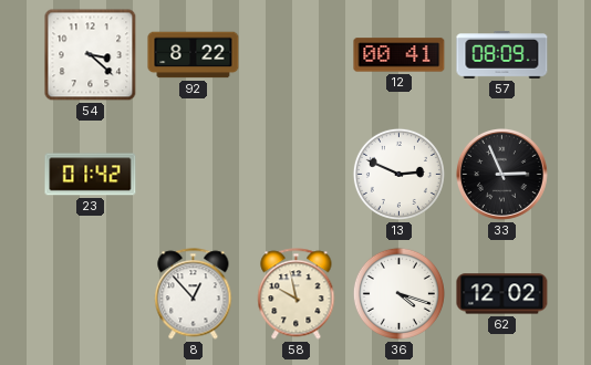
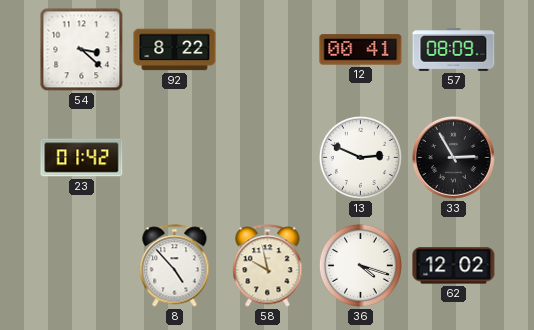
33: 2:56 -> 2:55 (453, 157)
8: 12:53 -> 4:53 (175, 266)
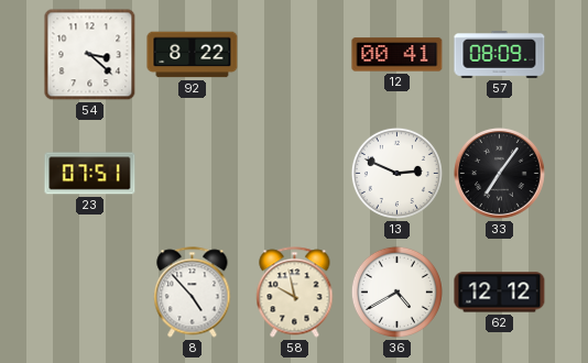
23: 01:42 -> 07:51 (90, 174)
33: 2:55 -> 7:06 (499, 173)
36: 4:18 -> 4:40 (396, 291)
62: 12:02 -> 12:12 (500, 293)
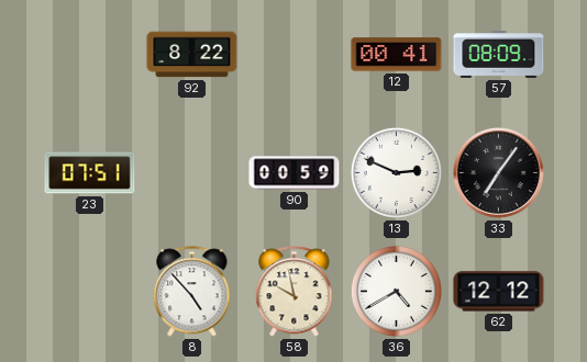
54: 3:22 -> none (90, 55)
90: none -> 00:59 (295, 173)
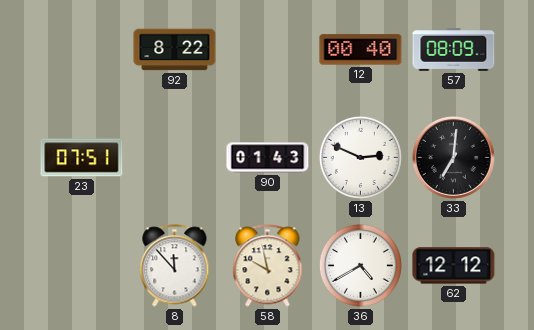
12: 00:41 -> 00:40 (361, 50)
90: 00:59 -> 01:43 (268, 158)
33: 7:06 -> 7:01 (453, 157)
8: 4:53 -> 11:53 (175, 266)
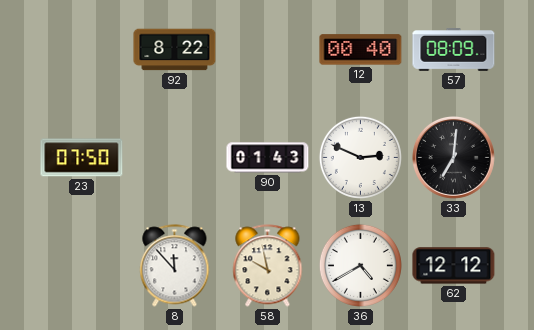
23: 07:51 -> 07:50 (82, 158)
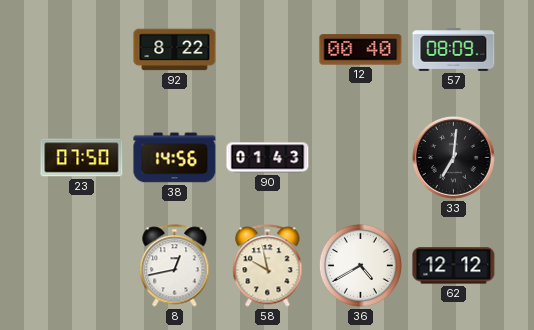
38: none -> 14:56 (175, 158)
13: 2:49 -> none (360, 157)
8: 11:53 -> 12:43 (175, 266)
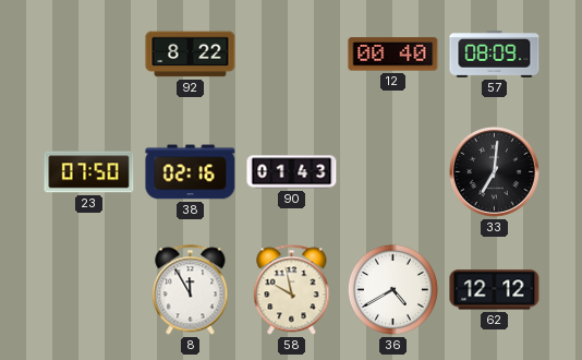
38: 14:56 -> 02:16 (191, 172)
8: 12:43 -> 11:55 (191, 290)
